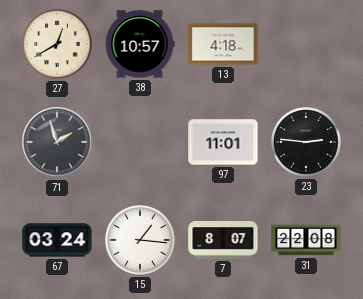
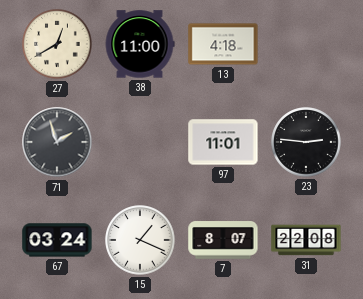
38: 10:57 -> 11:00 (140, 44)
15: 1:16 -> 1:19 (140, 240)
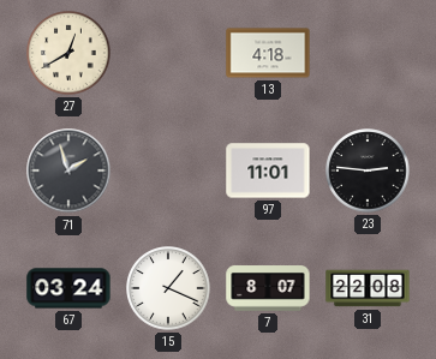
38: 11:00 -> none (140, 44)
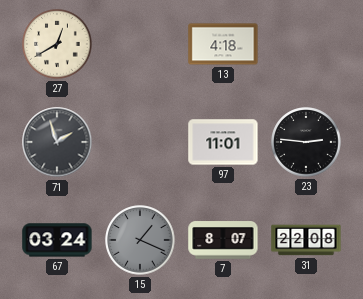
15 dial: white -> grey (140, 240)
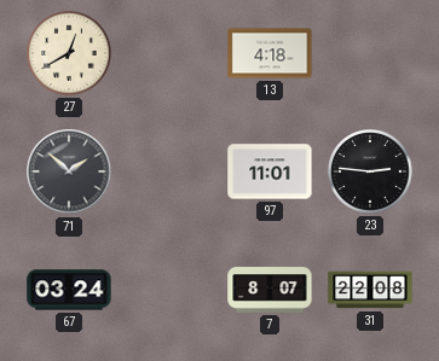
71: 1:57 -> 1:52 (69, 171)
15: 1:19 -> none (140, 240)
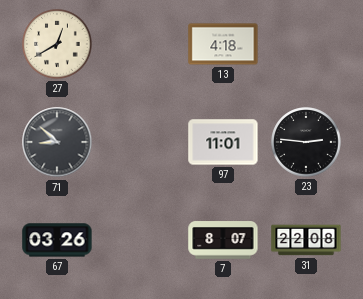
71: 1:52 -> 8:52 (57, 142)
67: 03:24 -> 03:26 (57, 240)
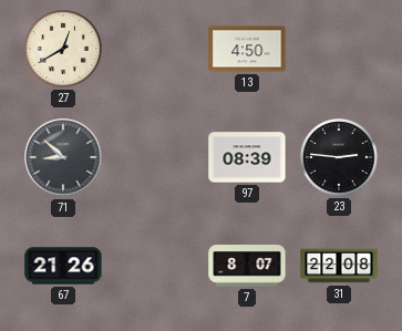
13: 4:18 -> 4:50 (247, 49)
97: 11:01 -> 08:39 (247, 157)
67: 03:26 -> 21:26 (63, 266)
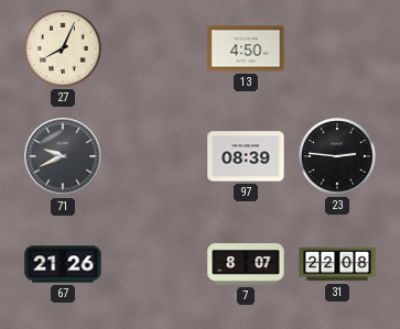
27: 12:40 -> 8:04 (63, 48)
71: 8:52 -> 9:41 (63, 156)
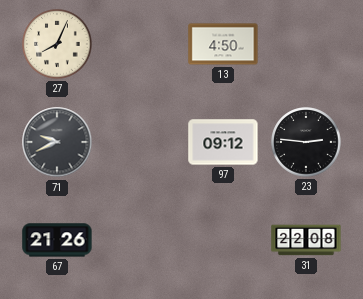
97: 08:39 -> 09:12 (223, 142)
7: 8:07 -> none (246, 264)
